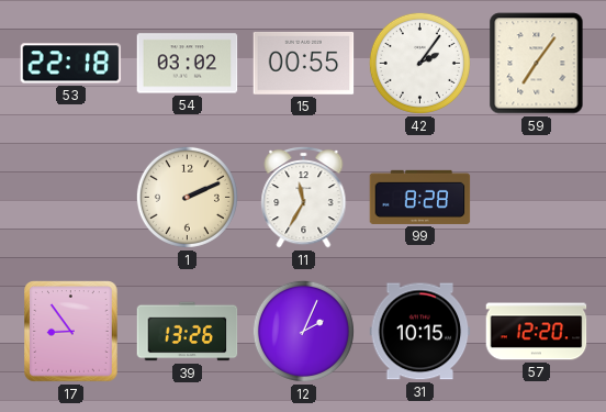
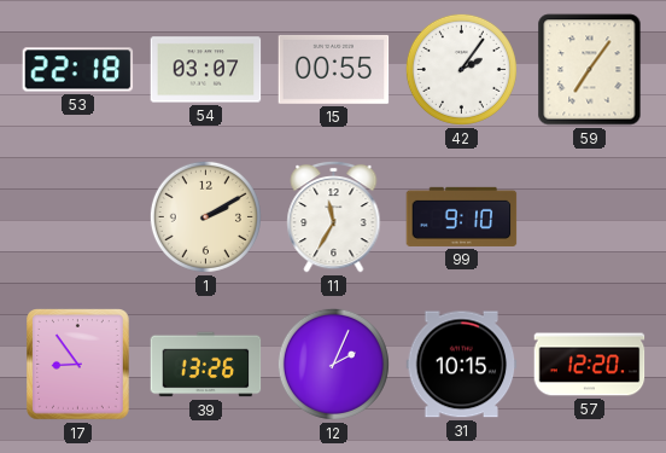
54: 03:02 -> 03:07 (206, 70)
1: 2:11 -> 2:10 (205, 216)
99: 8:28 -> 9:10 (462, 216)
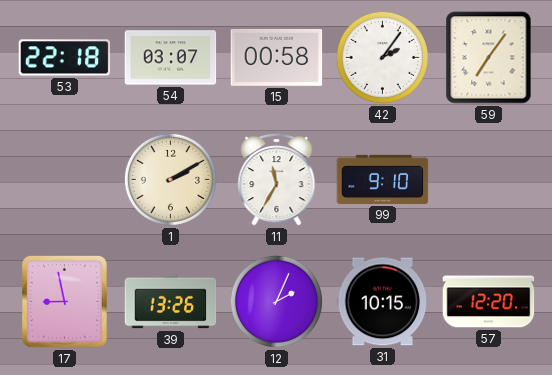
15: 00:55 -> 00:58 (277, 57)
17: 8:54 -> 8:58 (65, 302)
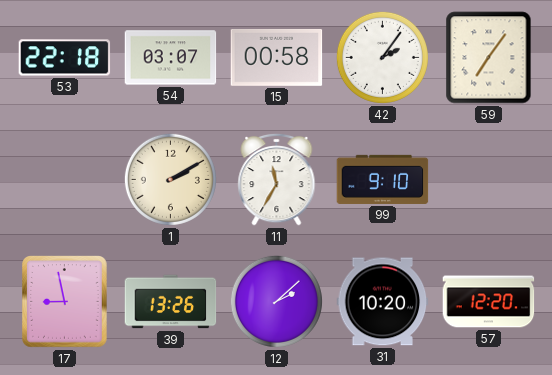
12: 2:04 -> 2:08 (276, 301)
31: 10:15 -> 10:20 (383, 302)
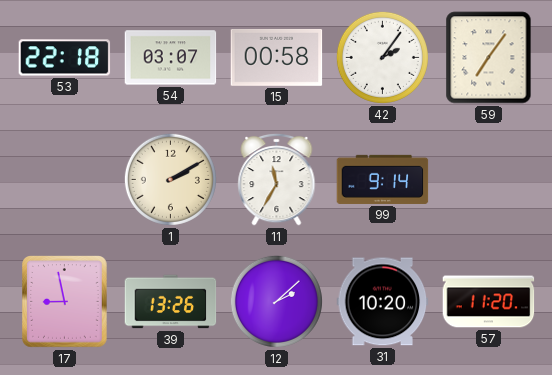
99: 9:10 -> 9:14 (383, 179)
57: 12:20 -> 11:20 (489, 302)
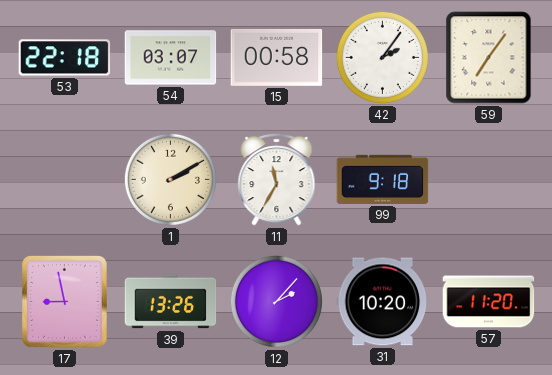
99: 9:14 -> 9:18 (383, 179)
12: 2:08 -> 2:07 (276, 301)
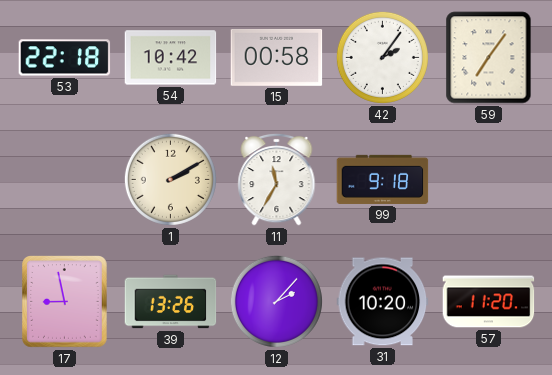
54: 03:07 -> 10:42 (171, 58)
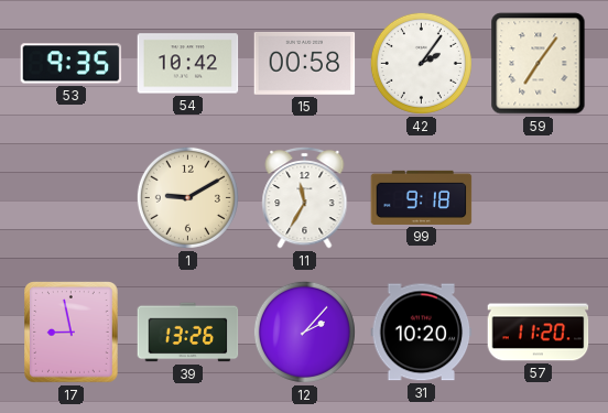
53: 22:18 -> 9:35 (72, 64)
1: 2:10 -> 9:10 (187, 197)
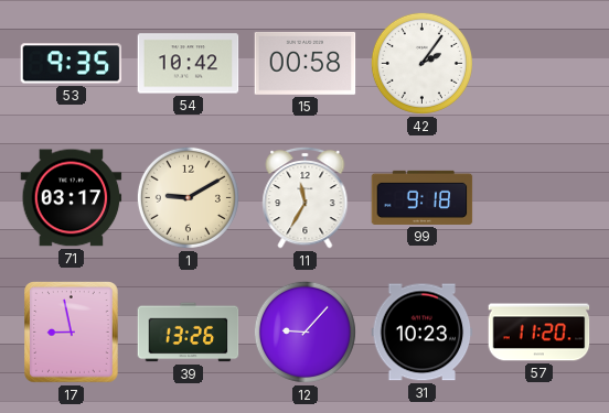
59: 7:06 -> none (539, 64)
71: none -> 03:17 (72, 198)
12: 2:07 -> 9:07 (304, 332)
31: 10:20 -> 10:23 (423, 333)
